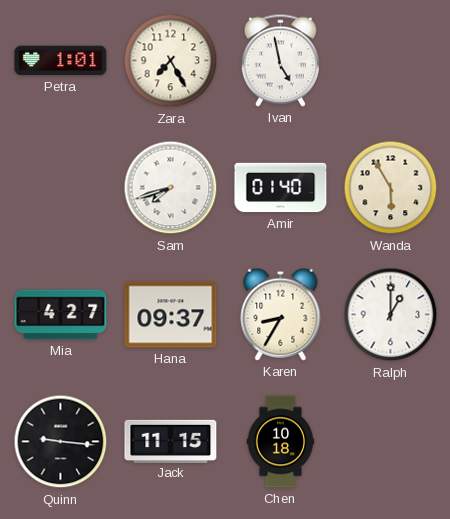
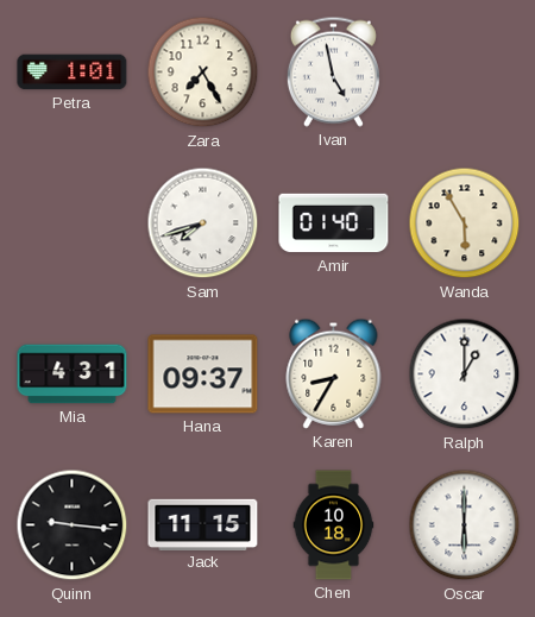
Mia: 4:27 -> 4:31 (73, 374)
Oscar: none -> 6:00 (465, 525)
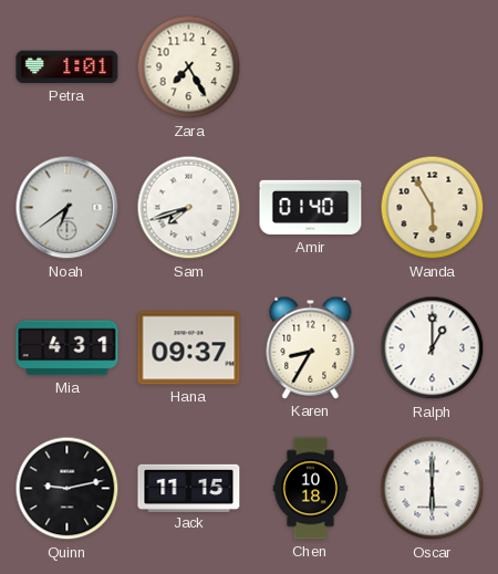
Ivan: 4:58 -> none (333, 71)
Noah: none -> 6:39 (68, 208)
Quinn: 9:16 -> 9:13 (68, 489)
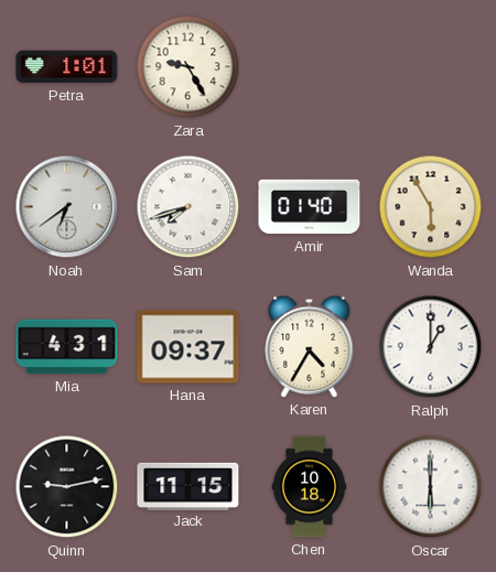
Zara: 7:25 -> 9:25 (188, 67)
Karen: 8:35 -> 4:35 (310, 346)
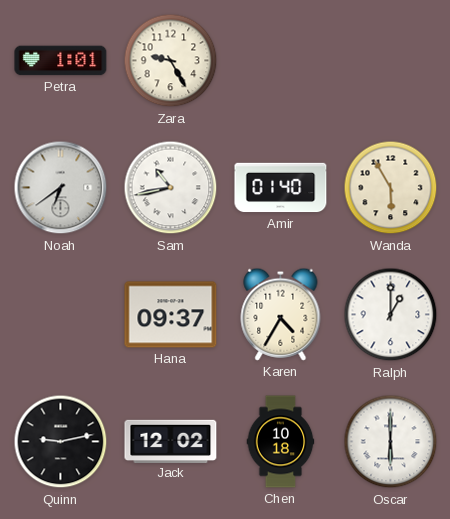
Sam: 7:42 -> 10:43 (171, 188)
Mia: 4:31 -> none (67, 347)
Jack: 11:15 -> 12:02 (171, 441)
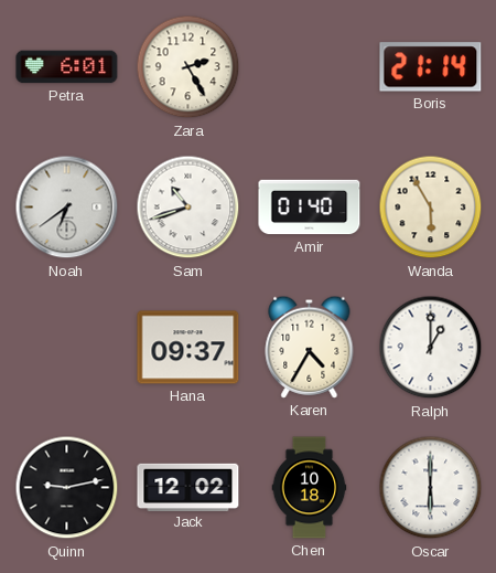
Petra: 1:01 -> 6:01 (67, 67)
Zara: 9:25 -> 2:25 (188, 67)
Boris: none -> 21:14 (431, 67)
Sam: 10:43 -> 10:42 (188, 208)
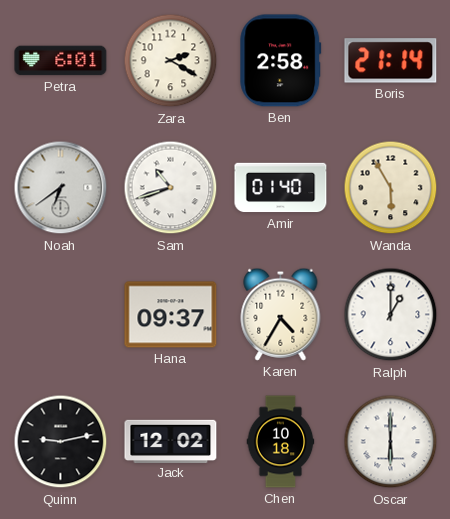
Zara: 2:25 -> 2:20 (171, 61)
Ben: none -> 2:58 (281, 61)
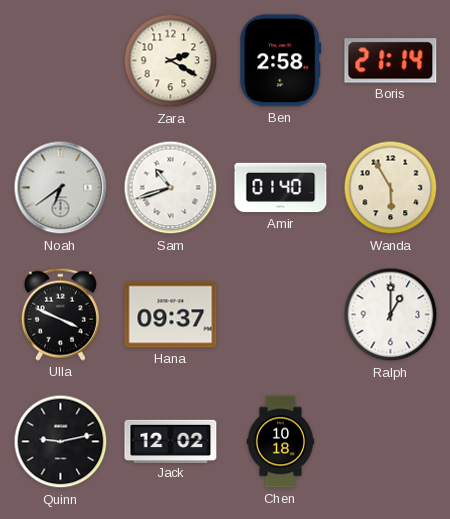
Petra: 6:01 -> none (61, 61)
Ulla: none -> 3:49 (60, 314)
Karen: 4:35 -> none (281, 314)
Oscar: 6:00 -> none (391, 442)
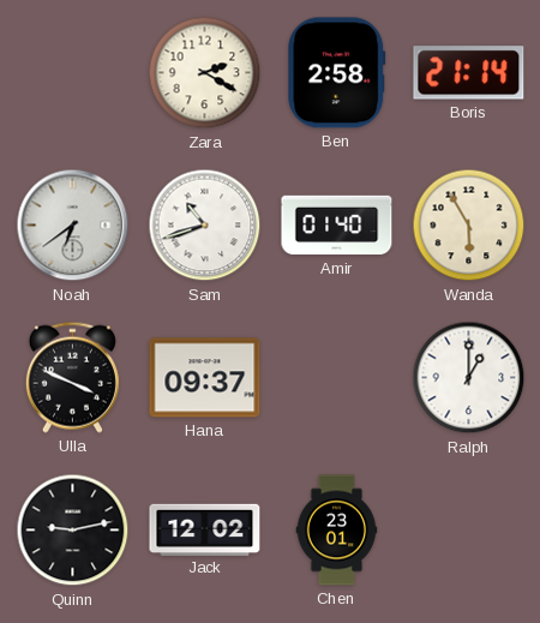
Chen: 10:18 -> 23:01 (337, 531)
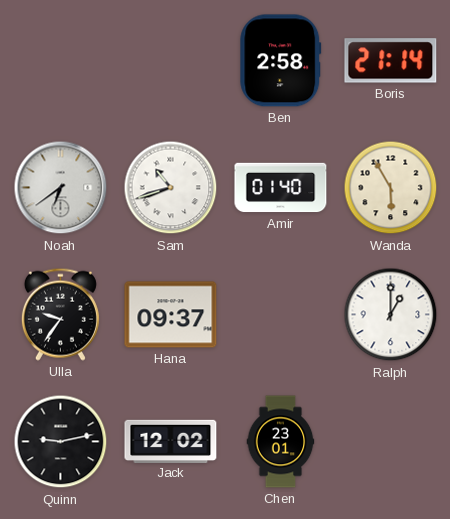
Zara: 2:20 -> none (205, 73)
Ulla: 3:49 -> 9:36 (60, 314)
